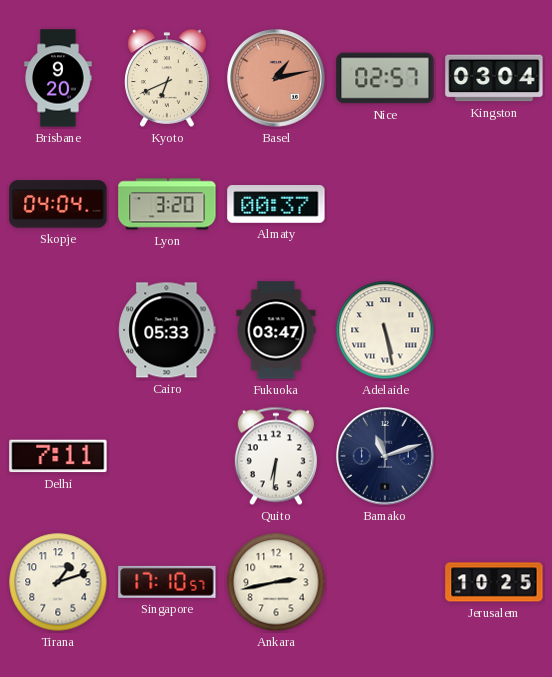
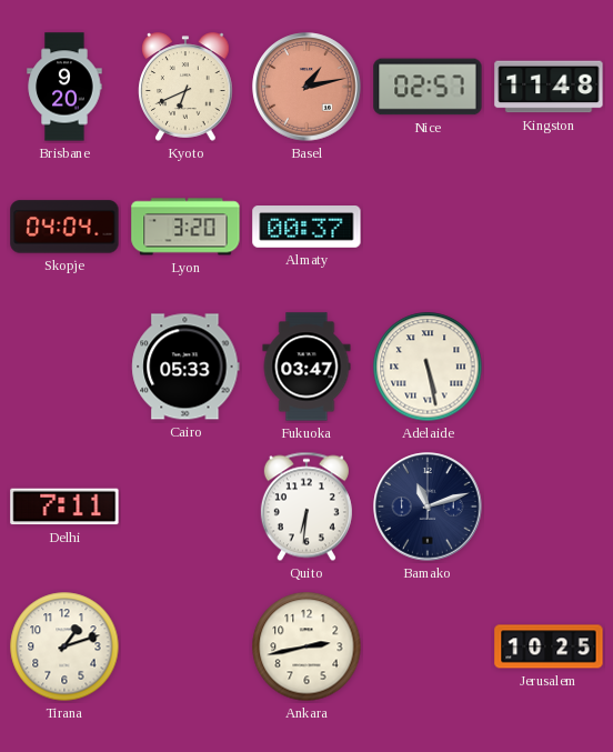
Kingston: 03:04 -> 11:48 (549, 87)
Singapore: 17:10 -> none (167, 582)
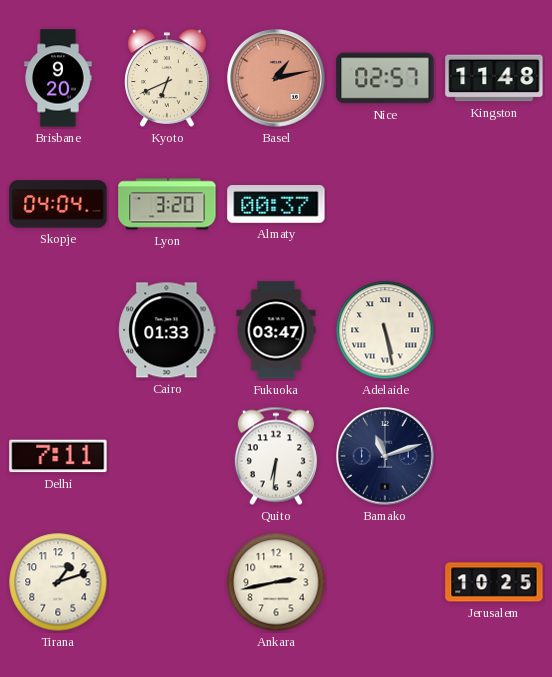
Cairo: 05:33 -> 01:33 (167, 330)
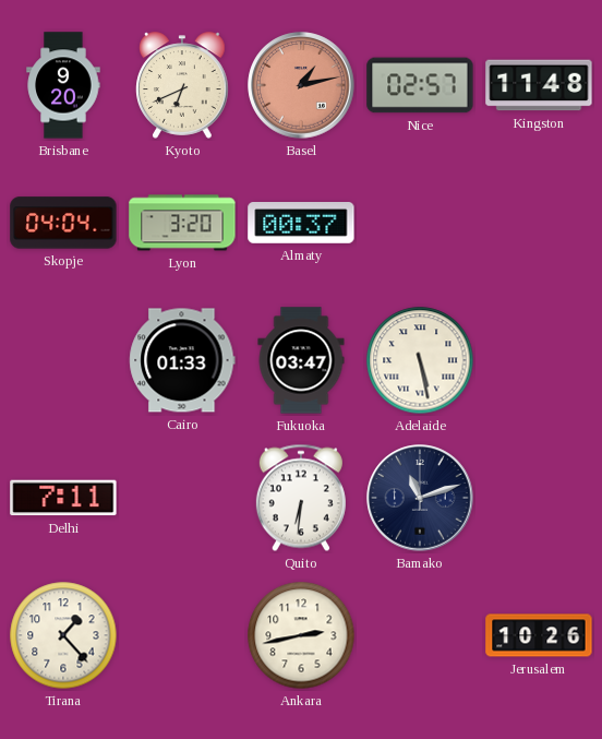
Tirana: 1:12 -> 1:23 (63, 635)
Jerusalem: 10:25 -> 10:26 (539, 635)
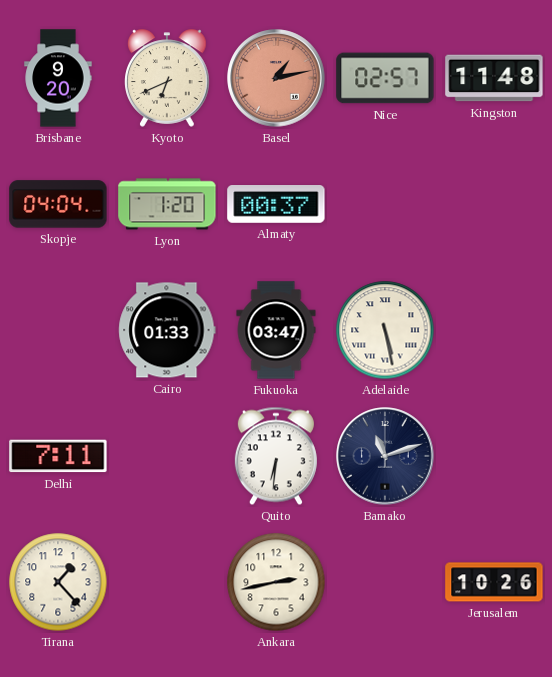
Lyon: 3:20 -> 1:20 (167, 204)
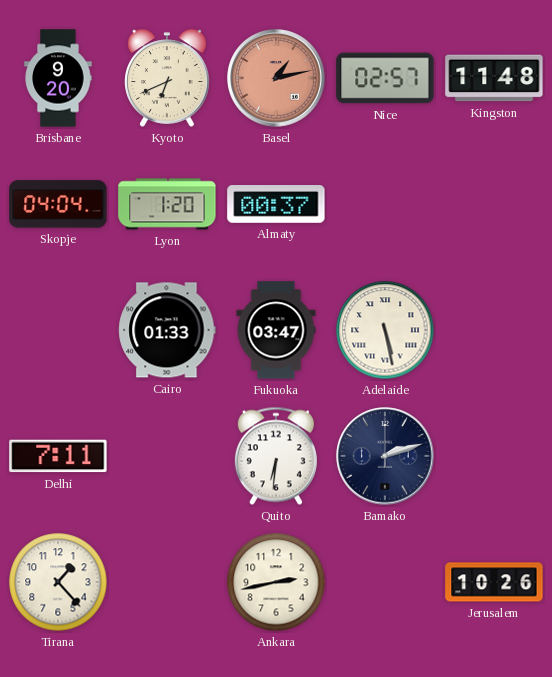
Bamako: 11:12 -> 2:12 (385, 456)
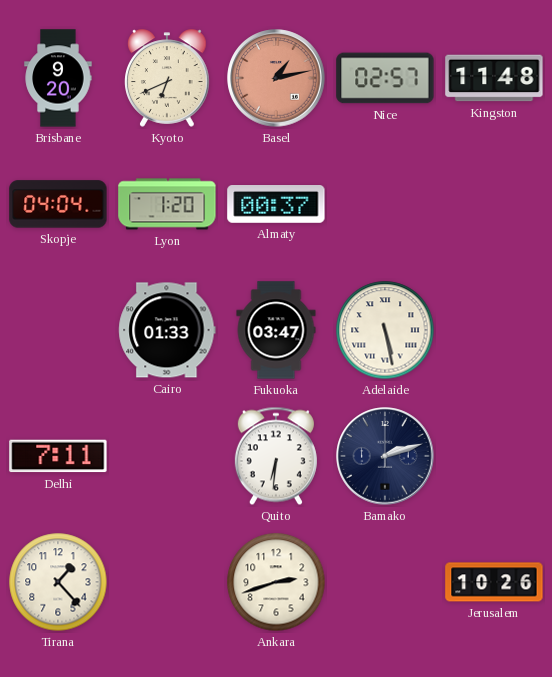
Ankara: 2:43 -> 2:42 (276, 582)
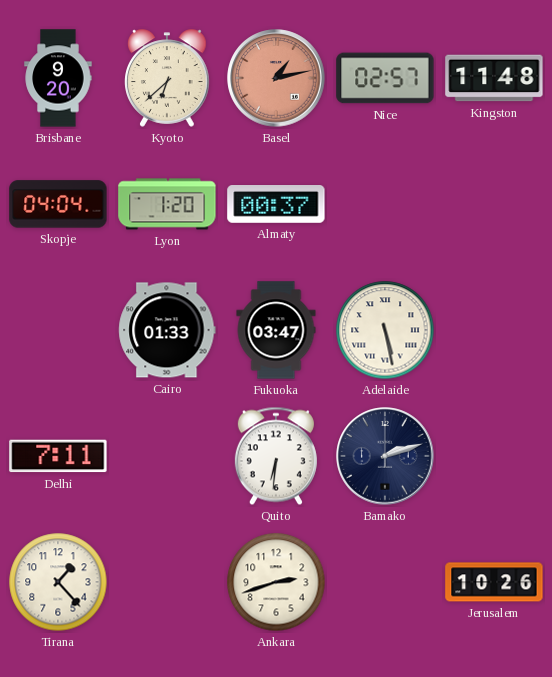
Kyoto: 6:41 -> 6:38 (167, 78)
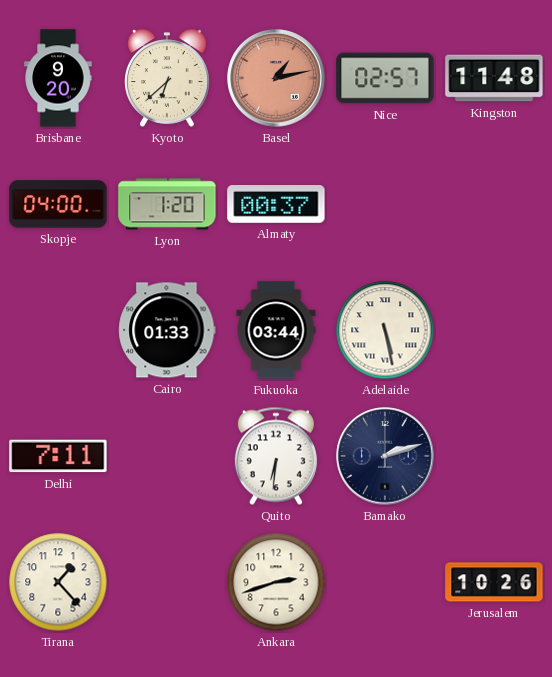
Skopje: 04:04 -> 04:00 (58, 204)
Fukuoka: 03:47 -> 03:44 (276, 330)
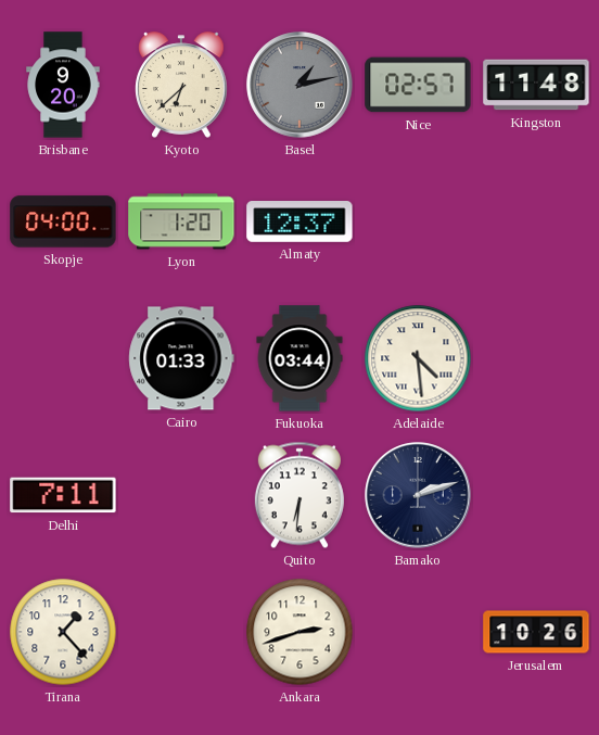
Basel dial: salmon -> grey (299, 85)
Almaty: 00:37 -> 12:37 (299, 223)
Adelaide: 5:28 -> 4:29 (418, 358)
